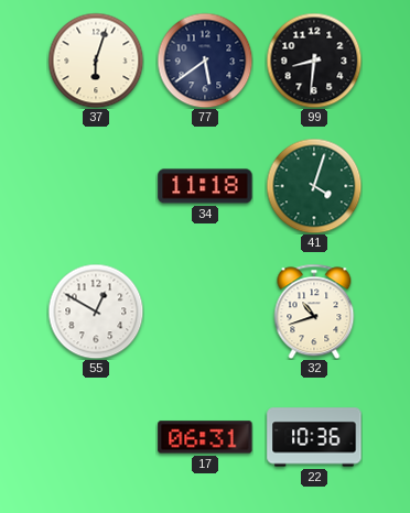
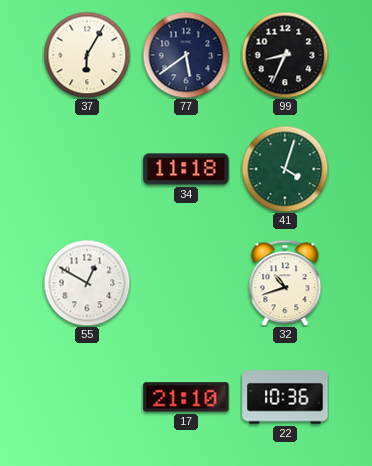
37: 6:03 -> 6:05 (87, 55)
99: 8:31 -> 8:34 (285, 55)
17: 06:31 -> 21:10 (186, 397)
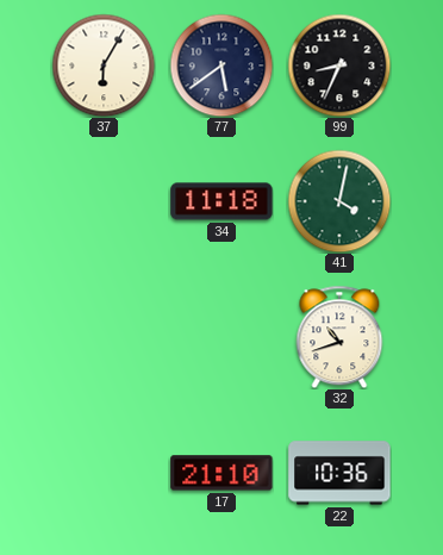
41: 4:03 -> 4:02 (339, 201)
55: 12:50 -> none (87, 283)
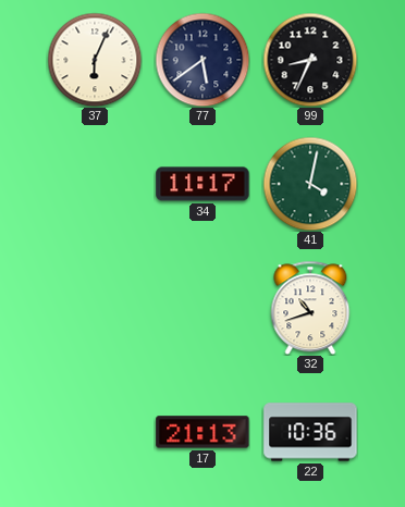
37: 6:05 -> 6:04 (95, 60)
34: 11:18 -> 11:17 (202, 184)
17: 21:10 -> 21:13 (202, 432)
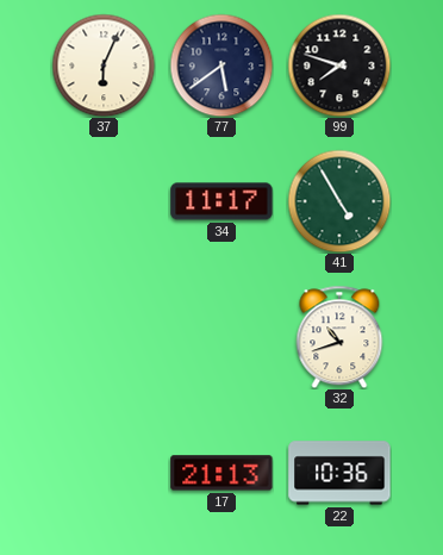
99: 8:34 -> 7:48 (339, 66)
41: 4:02 -> 4:55 (339, 201)
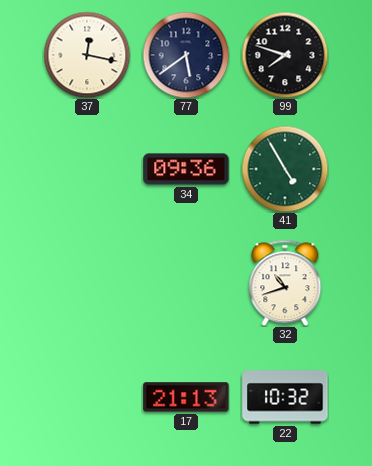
37: 6:04 -> 12:17 (87, 55)
34: 11:17 -> 09:36 (186, 169)
22: 10:36 -> 10:32 (285, 397)
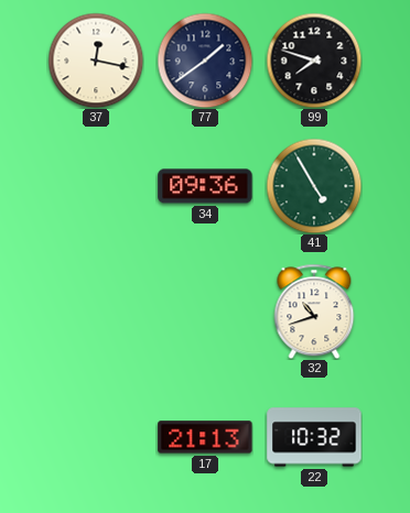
77: 5:39 -> 1:39 (205, 61)
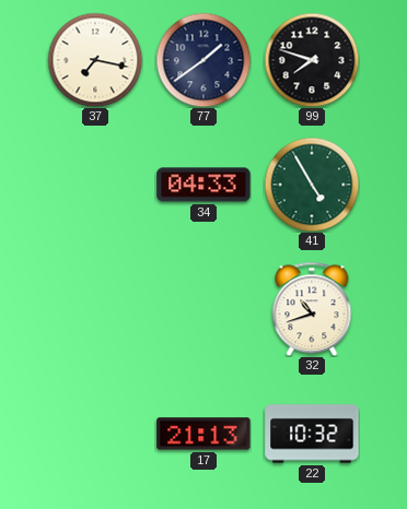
37: 12:17 -> 7:17 (95, 60)
34: 09:36 -> 04:33 (203, 185)
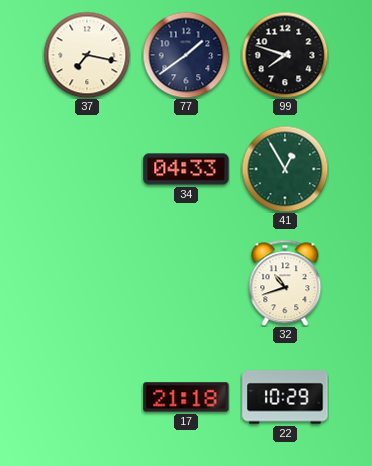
41: 4:55 -> 12:55 (285, 169)
17: 21:13 -> 21:18 (186, 397)
22: 10:32 -> 10:29 (285, 397)
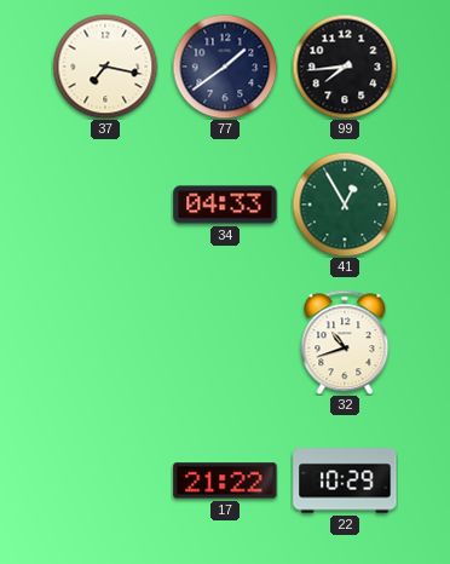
99: 7:48 -> 7:44 (345, 67)
17: 21:18 -> 21:22 (225, 480)
